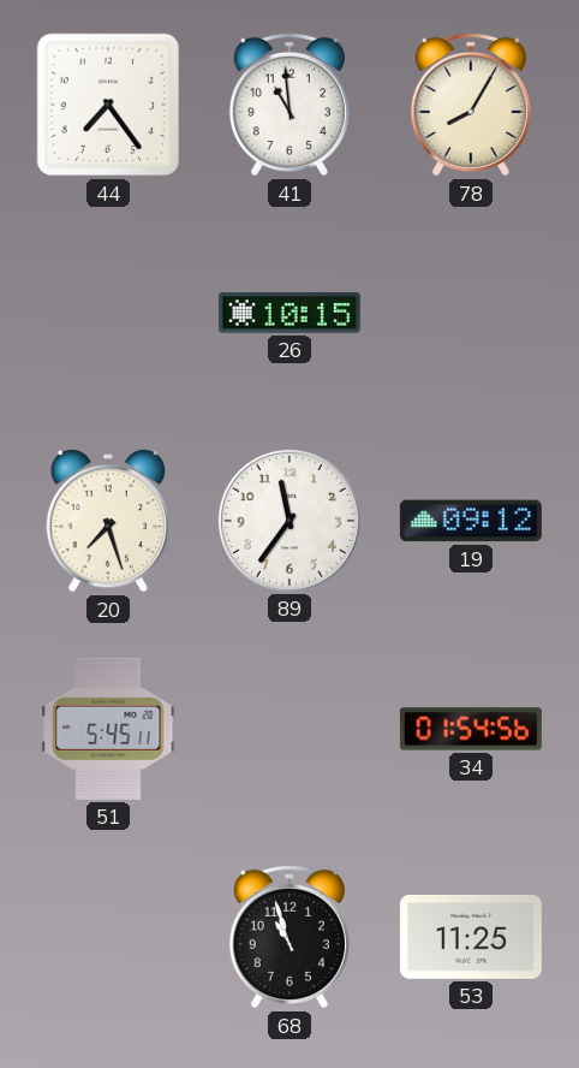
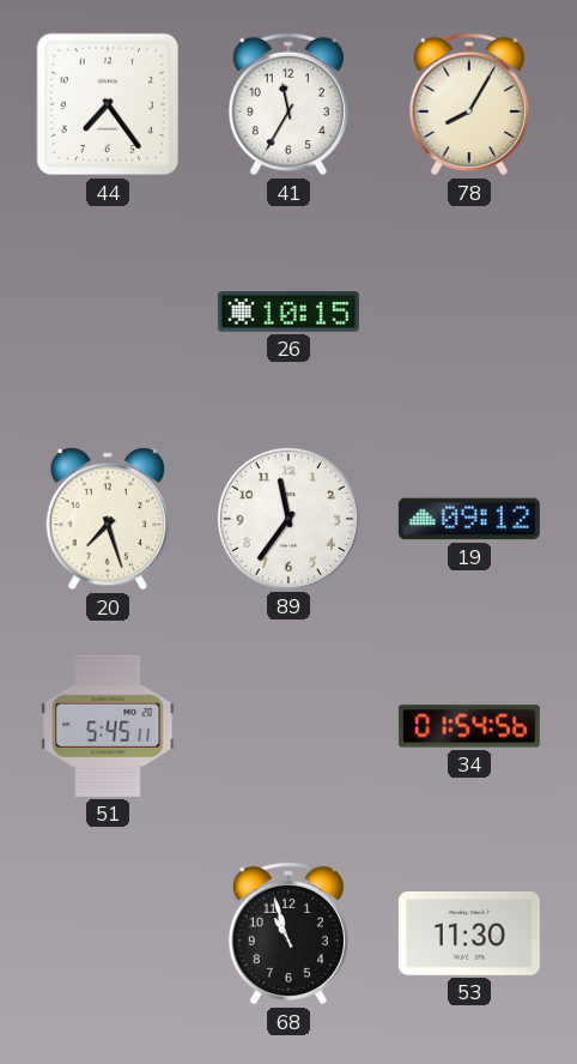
41: 10:59 -> 11:35 (288, 104)
53: 11:25 -> 11:30 (469, 933)
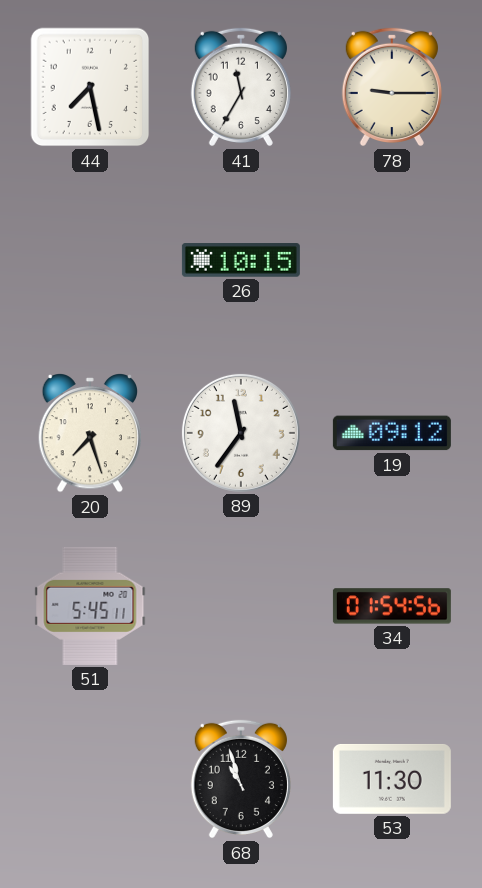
44: 7:24 -> 7:28 (90, 87)
78: 8:05 -> 9:15 (392, 87)
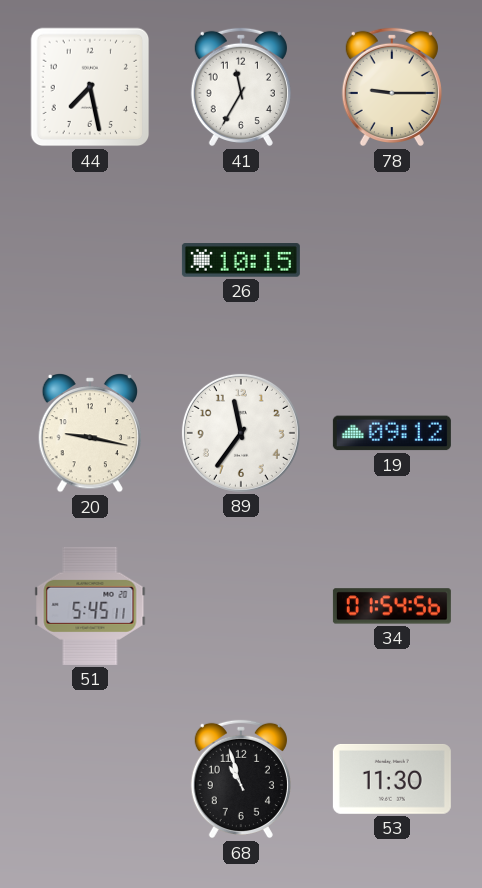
20: 7:27 -> 9:17 (89, 434)
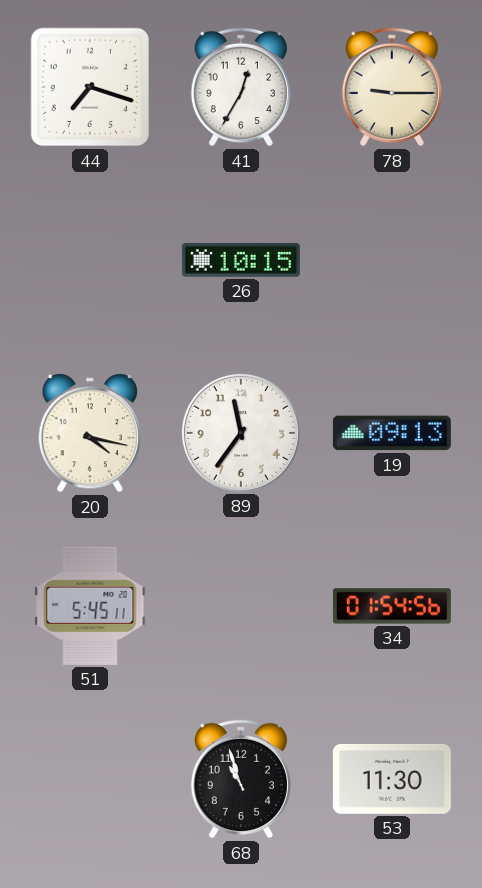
44: 7:28 -> 7:18 (90, 87)
41: 11:35 -> 12:35 (241, 87)
20: 9:17 -> 4:17 (89, 434)
19: 09:12 -> 09:13 (392, 433)
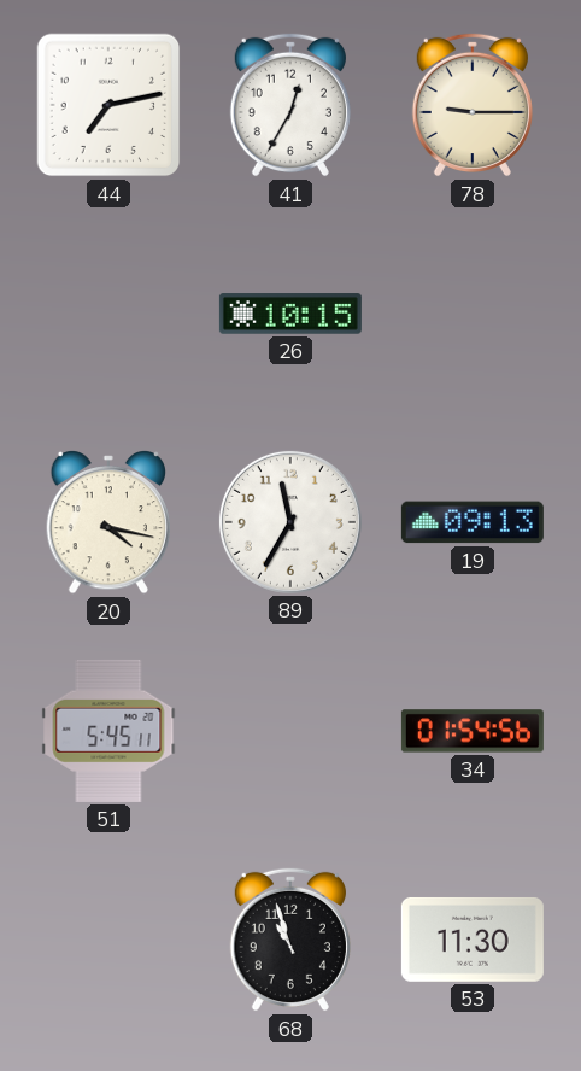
44: 7:18 -> 7:13 (108, 105)
89: 11:36 -> 11:35 (290, 522)
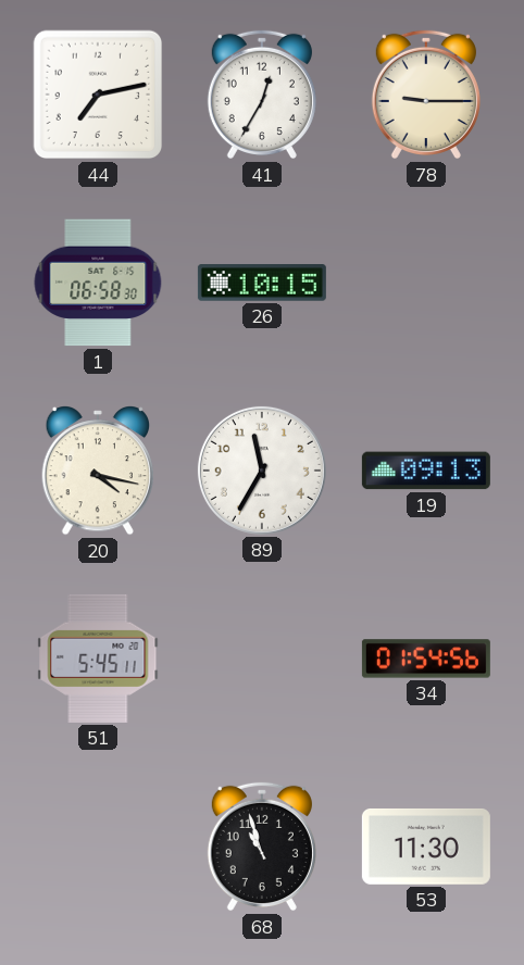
1: none -> 06:58 (98, 283)
